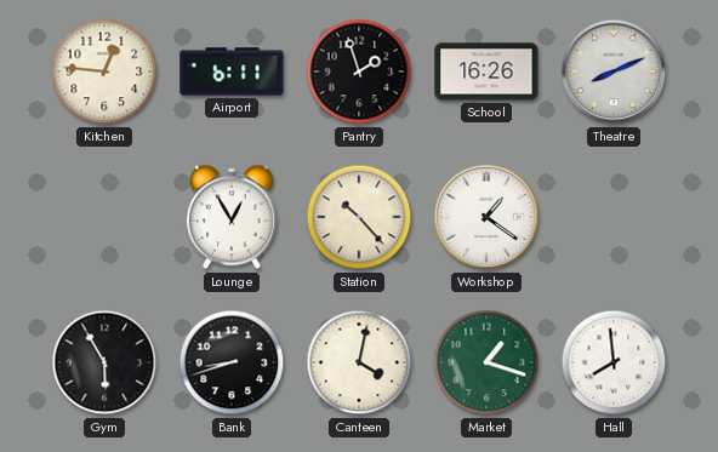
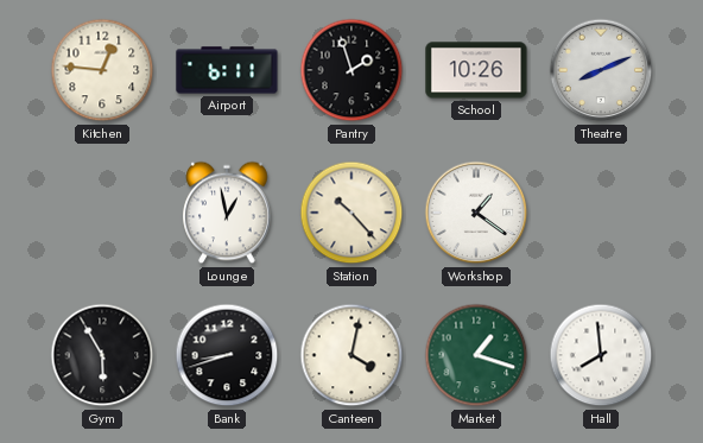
School: 16:26 -> 10:26 (476, 70)
Lounge: 12:55 -> 12:58 (227, 213)
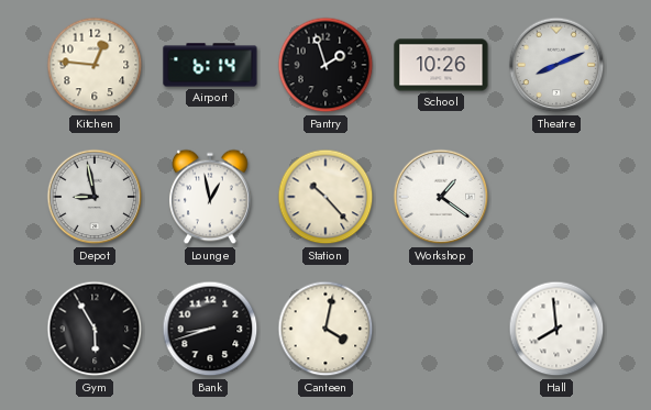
Airport: 6:11 -> 6:14 (210, 65)
Depot: none -> 8:58 (95, 197)
Market: 1:18 -> none (476, 355)
